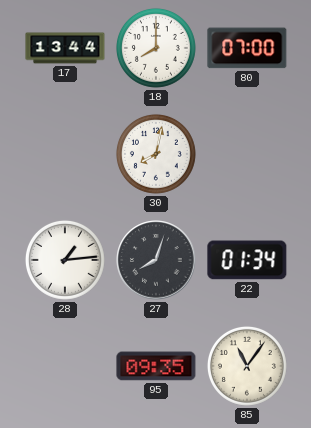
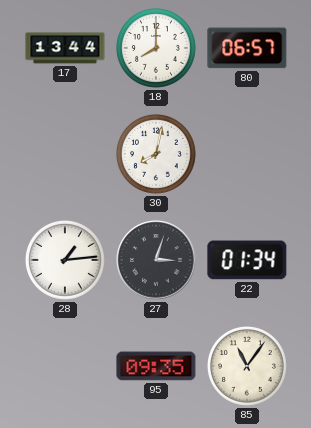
80: 07:00 -> 06:57 (247, 48)
27: 8:03 -> 3:03 (156, 260)
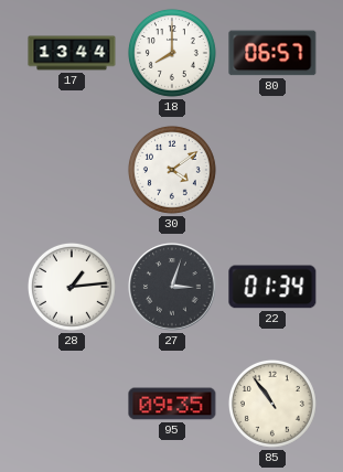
30: 8:02 -> 4:09 (172, 170)
85: 11:06 -> 10:54 (272, 404)
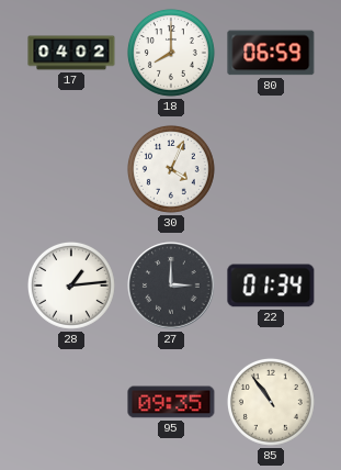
17: 13:44 -> 04:02 (71, 53)
80: 06:57 -> 06:59 (271, 53)
30: 4:09 -> 4:04 (171, 169)
27: 3:03 -> 3:00 (171, 286)
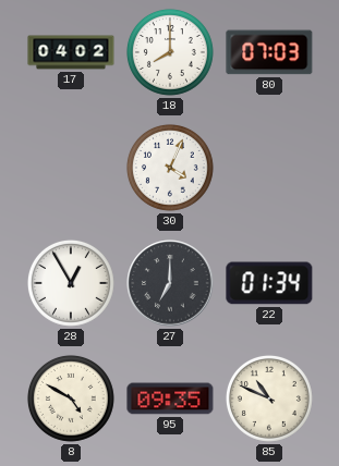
80: 06:59 -> 07:03 (269, 52)
28: 1:14 -> 12:55 (71, 283)
27: 3:00 -> 7:00 (170, 283)
8: none -> 4:50 (71, 398)
85: 10:54 -> 10:49 (269, 398)
